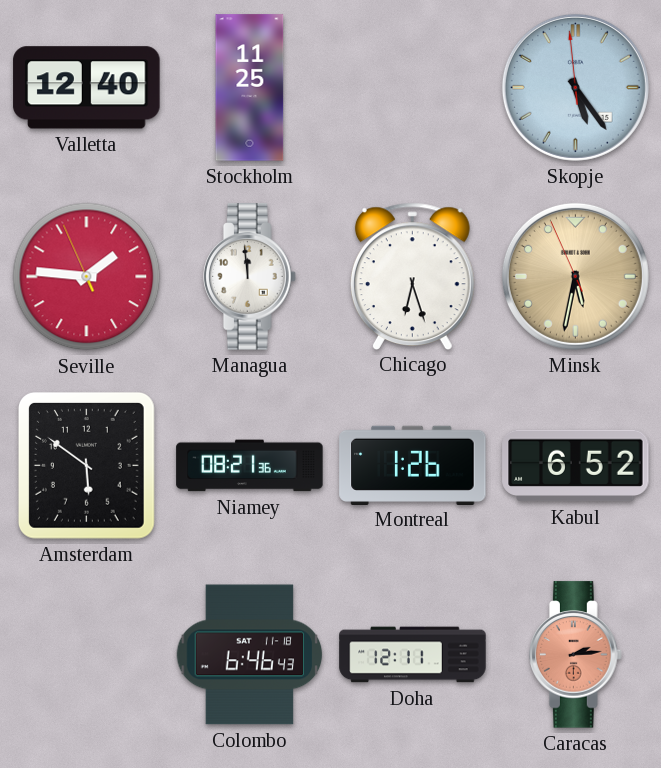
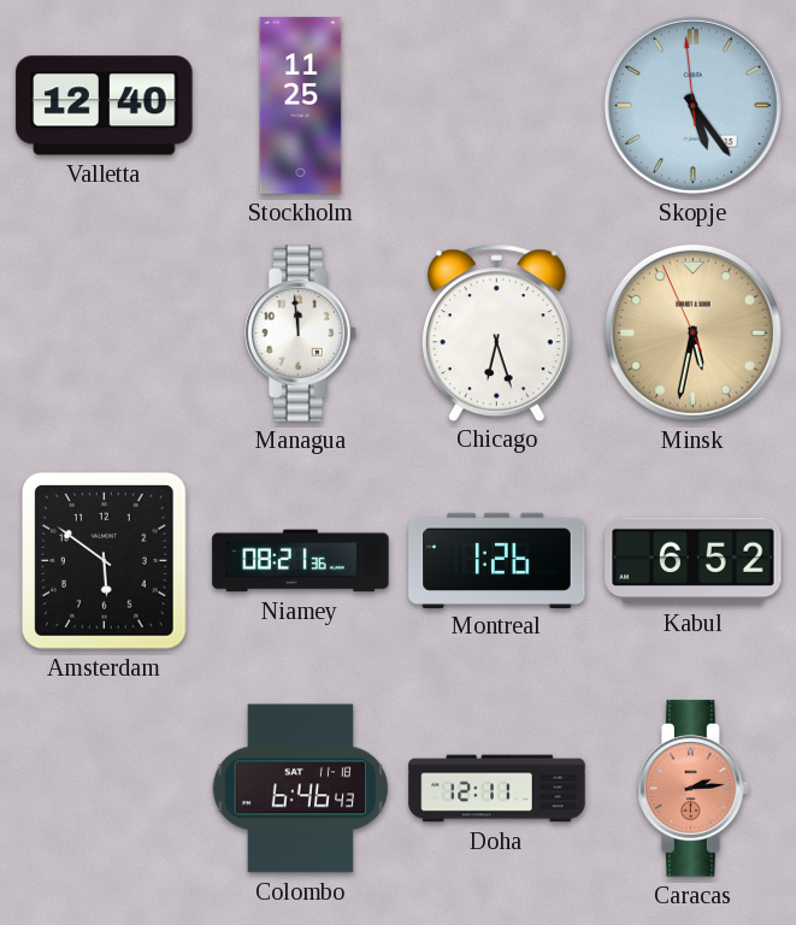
Seville: 1:45 -> none (87, 277)
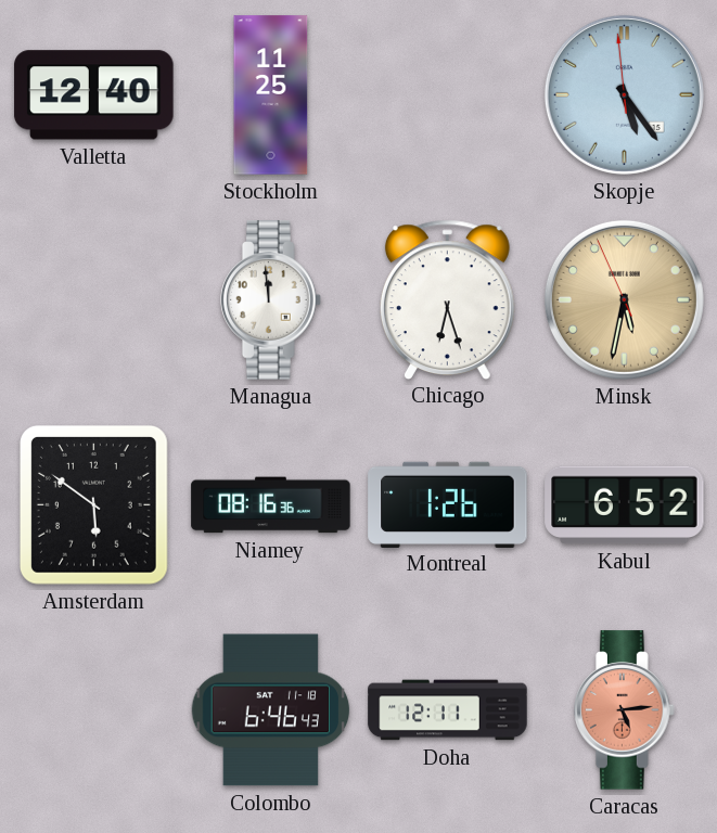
Niamey: 08:21 -> 08:16 (271, 505)
Caracas: 2:14 -> 5:14 (625, 710)
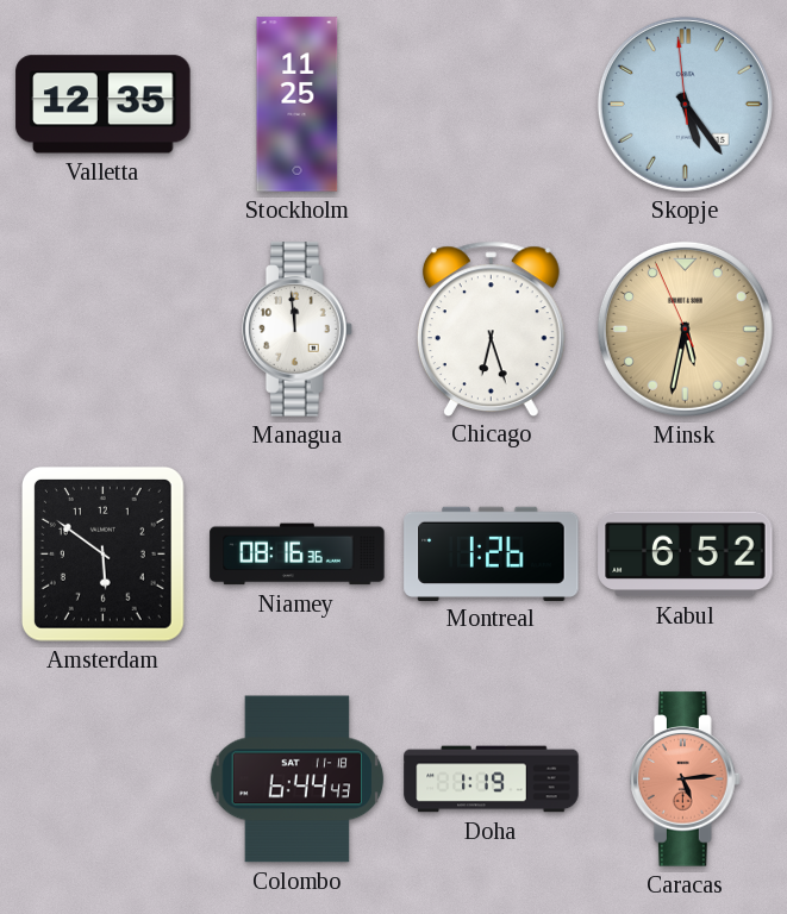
Valletta: 12:40 -> 12:35 (104, 105)
Colombo: 6:46 -> 6:44 (298, 780)
Doha: 12:11 -> 1:19 (492, 780)
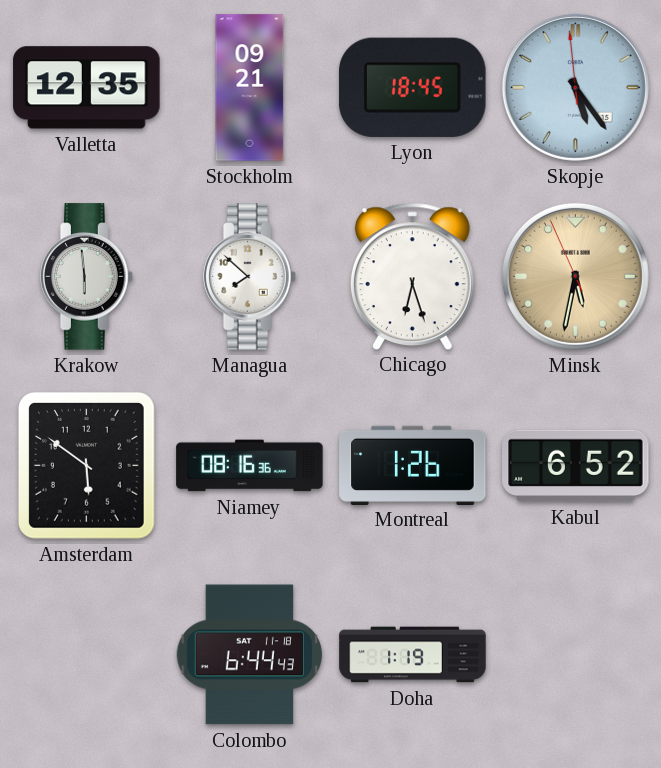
Stockholm: 11:25 -> 09:21 (250, 88)
Lyon: none -> 18:45 (413, 87)
Krakow: none -> 5:59 (87, 277)
Managua: 11:59 -> 7:52 (250, 277)
Caracas: 5:14 -> none (686, 780)
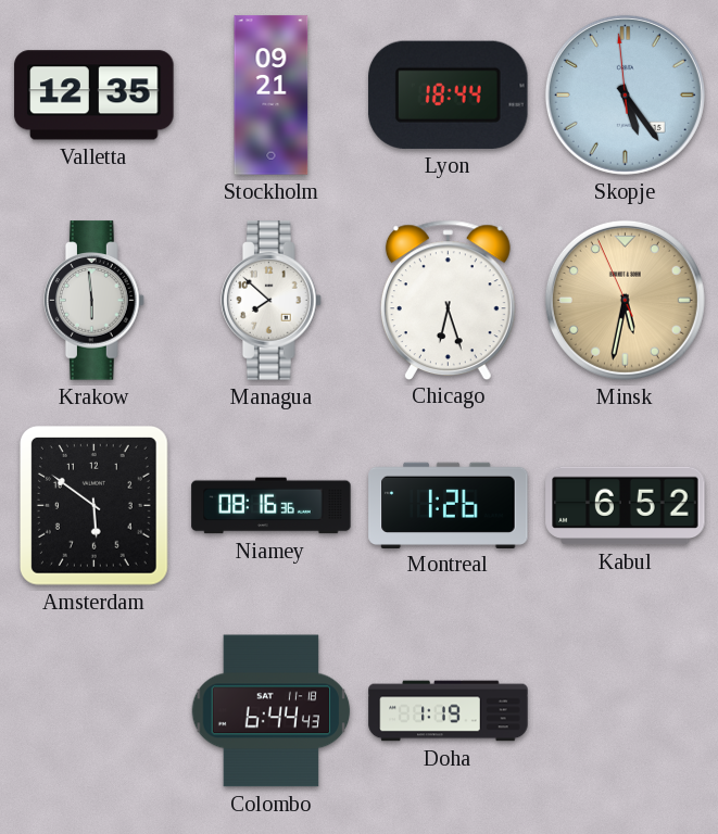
Lyon: 18:45 -> 18:44 (449, 94)
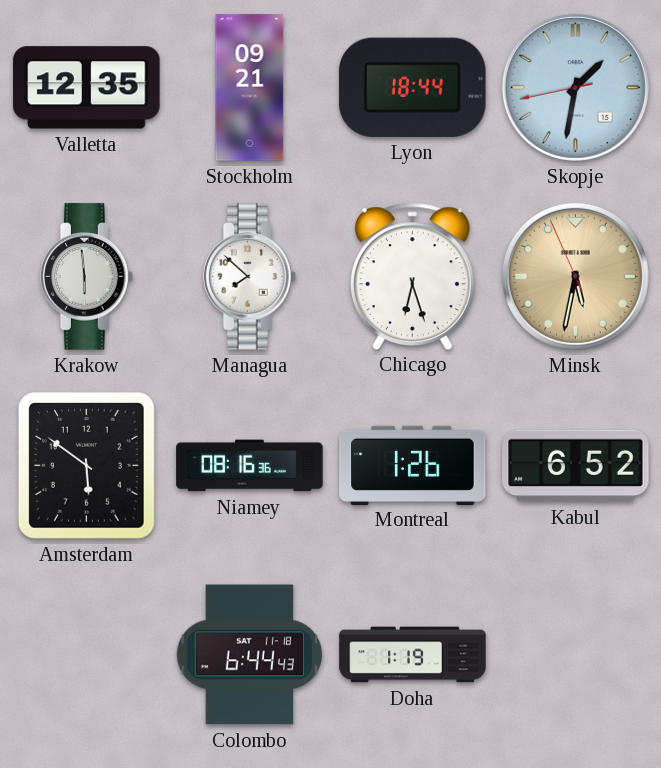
Skopje: 5:23 -> 1:31 (575, 87)
